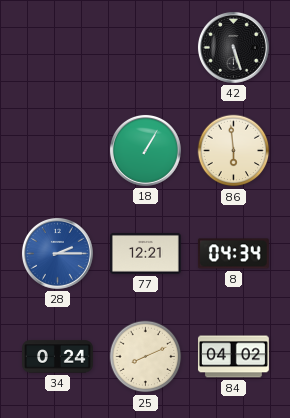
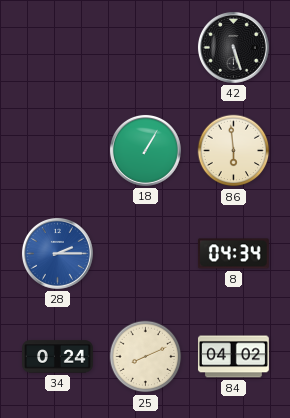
77: 12:21 -> none (145, 253)
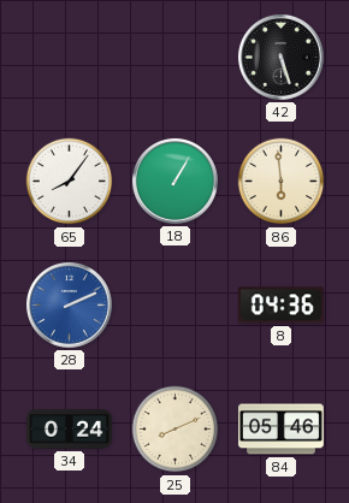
65: none -> 8:06 (70, 182)
28: 2:15 -> 2:11 (69, 304)
8: 04:34 -> 04:36 (280, 306)
84: 04:02 -> 05:46 (280, 430)
